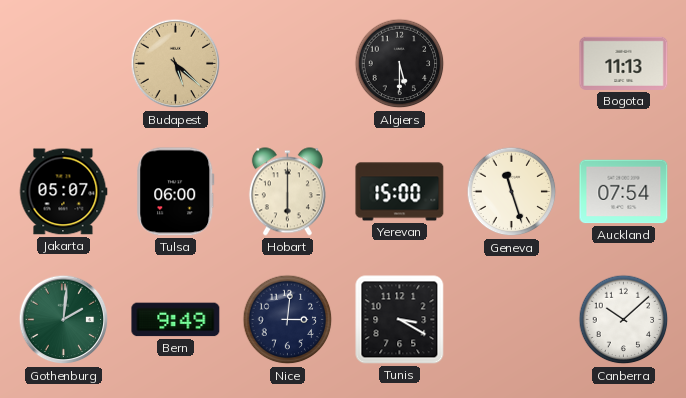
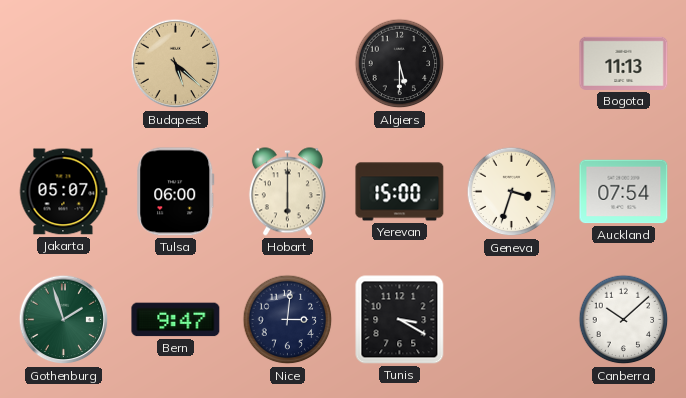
Geneva: 11:27 -> 3:33 (512, 192)
Gothenburg: 2:01 -> 1:57 (64, 320)
Bern: 9:49 -> 9:47 (176, 320)
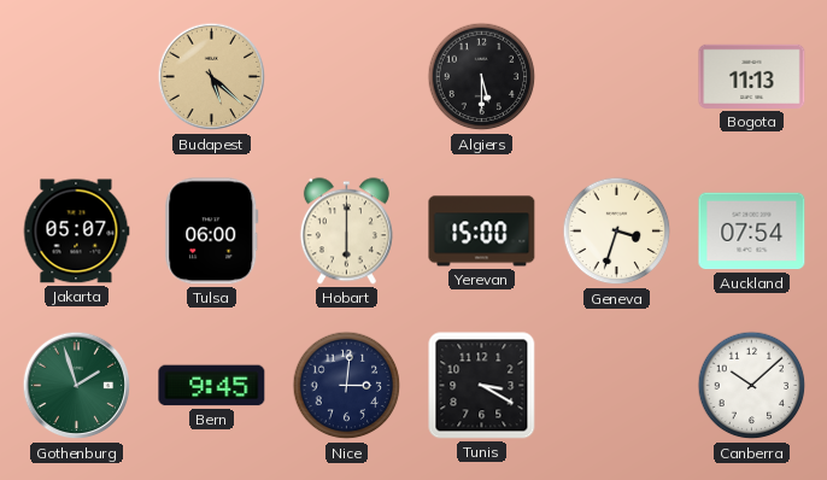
Bern: 9:47 -> 9:45 (212, 386)
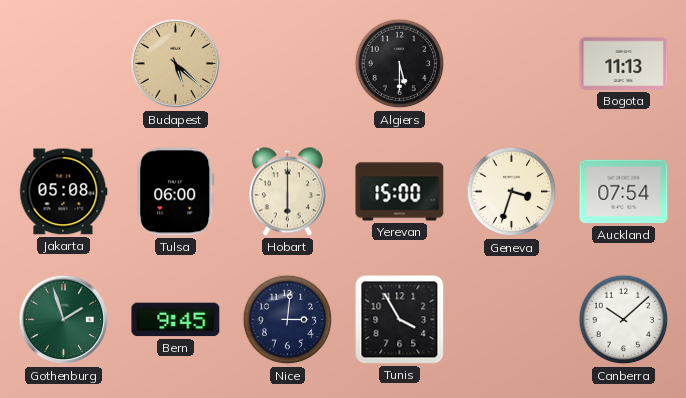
Jakarta: 05:07 -> 05:08 (63, 192)
Tunis: 3:20 -> 3:55 (400, 320)
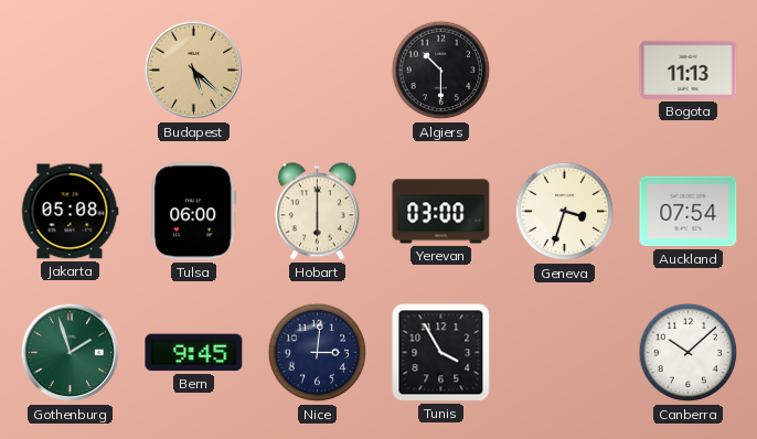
Algiers: 5:30 -> 10:30 (441, 71)
Yerevan: 15:00 -> 03:00 (441, 212)
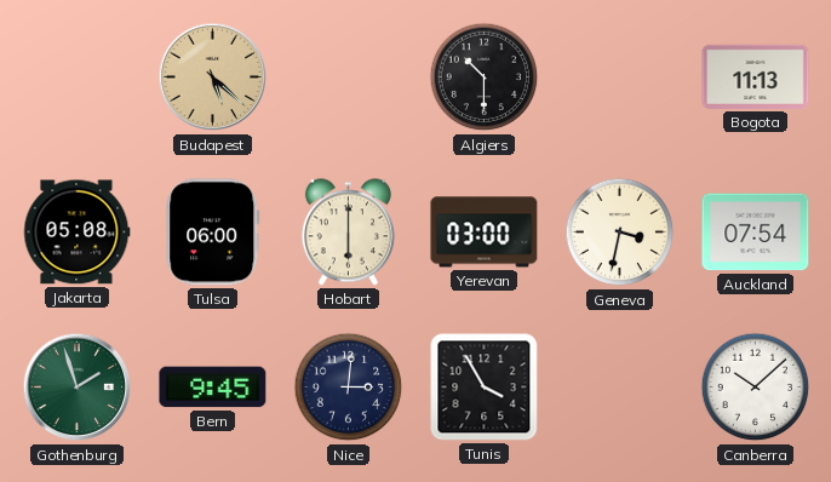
Geneva: 3:33 -> 3:32 (620, 233)
